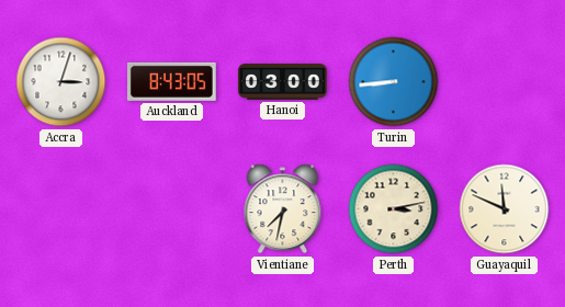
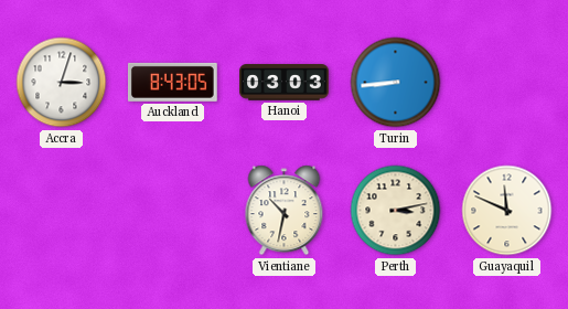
Hanoi: 03:00 -> 03:03 (285, 83)
Vientiane: 7:32 -> 10:32 (285, 211)
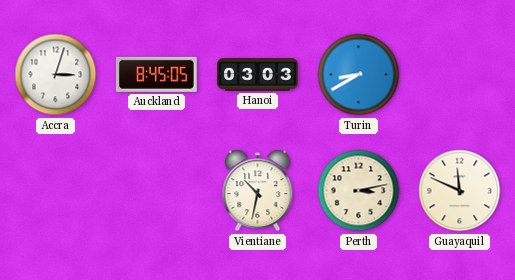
Auckland: 8:43 -> 8:45 (157, 74)
Turin: 8:44 -> 8:40 (359, 75)
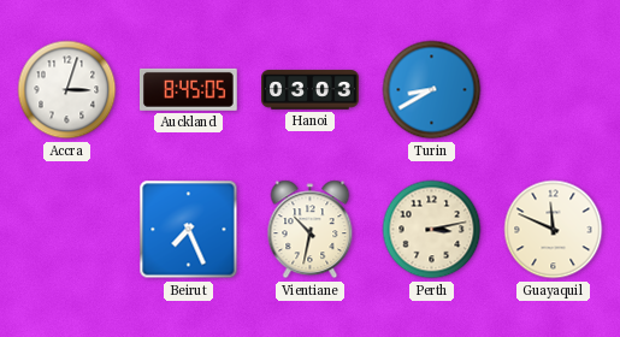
Beirut: none -> 7:26 (189, 230)
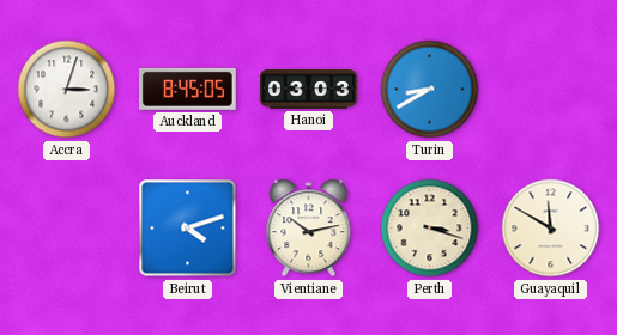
Beirut: 7:26 -> 4:12 (188, 229)
Vientiane: 10:32 -> 10:13 (309, 229)
Perth: 3:13 -> 3:18 (430, 229)
Guayaquil: 11:49 -> 11:50 (551, 229)
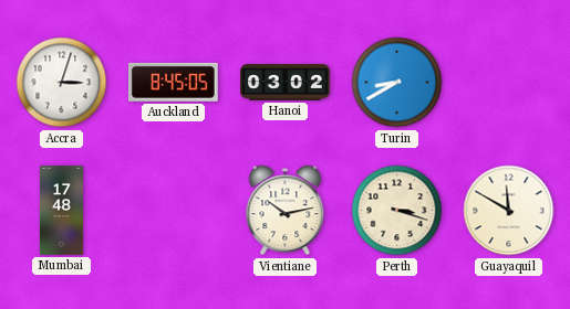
Hanoi: 03:03 -> 03:02 (286, 83)
Mumbai: none -> 17:48 (61, 211)
Beirut: 4:12 -> none (188, 229)
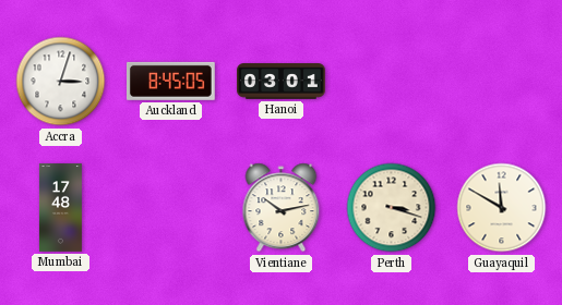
Hanoi: 03:02 -> 03:01 (282, 82)
Turin: 8:40 -> none (397, 83)
